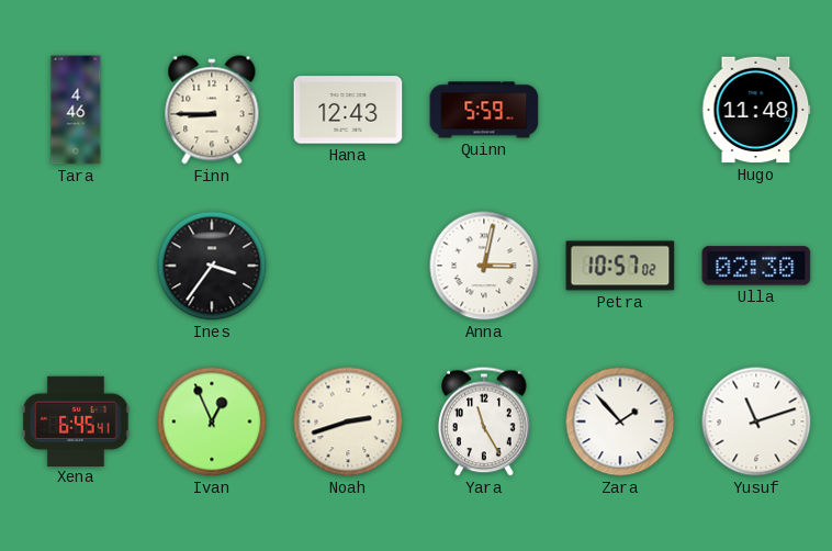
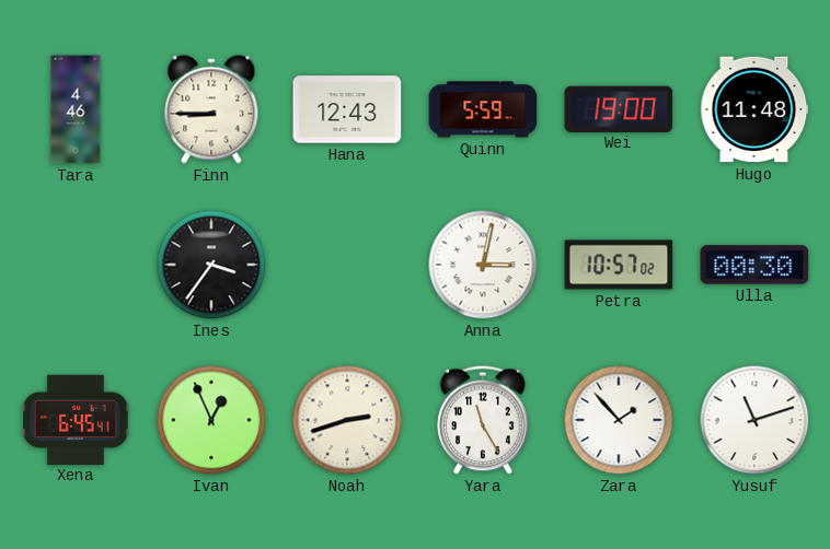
Wei: none -> 19:00 (619, 108)
Ulla: 02:30 -> 00:30 (754, 265)
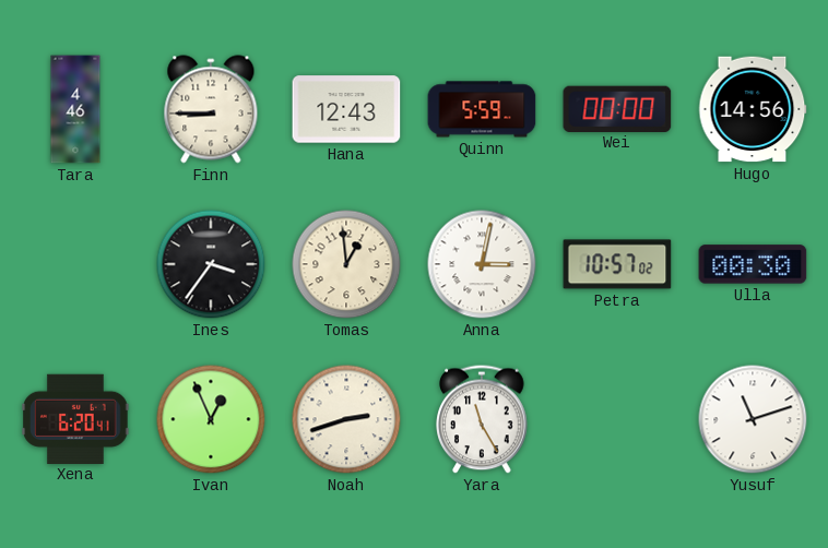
Wei: 19:00 -> 00:00 (617, 108)
Hugo: 11:48 -> 14:56 (753, 109)
Tomas: none -> 12:59 (346, 264)
Xena: 6:45 -> 6:20 (75, 418)
Zara: 1:53 -> none (619, 420)
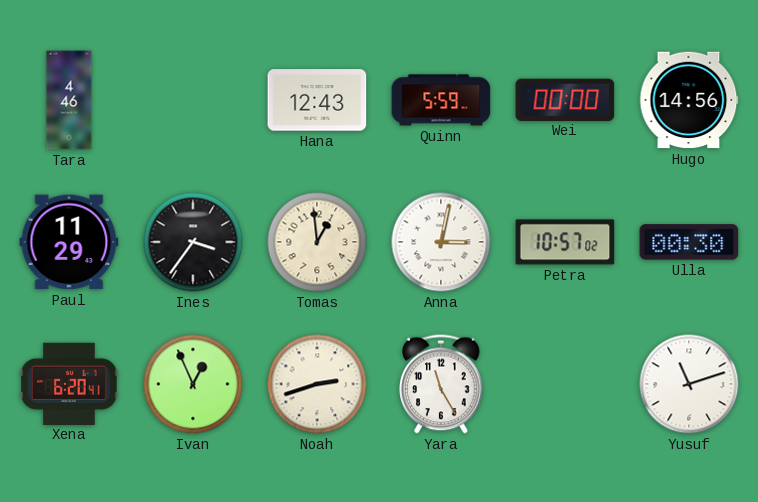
Finn: 8:45 -> none (211, 109)
Paul: none -> 11:29 (69, 242)
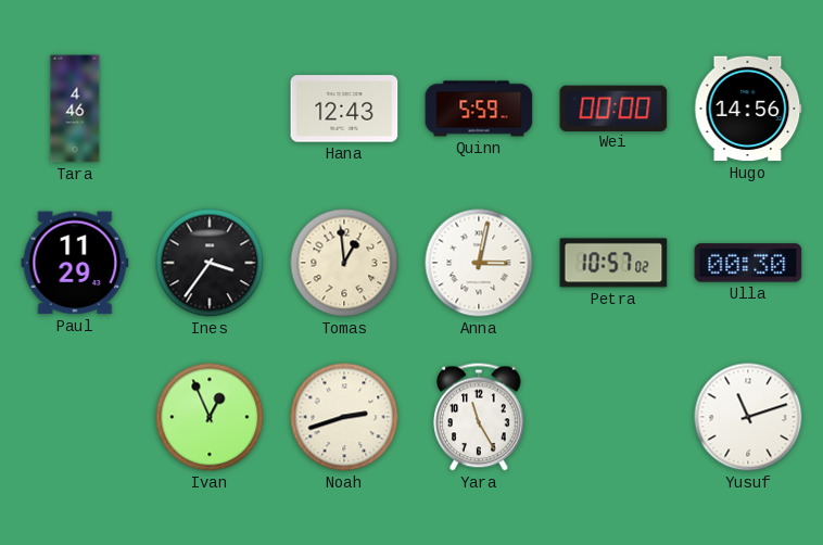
Xena: 6:20 -> none (69, 383)
